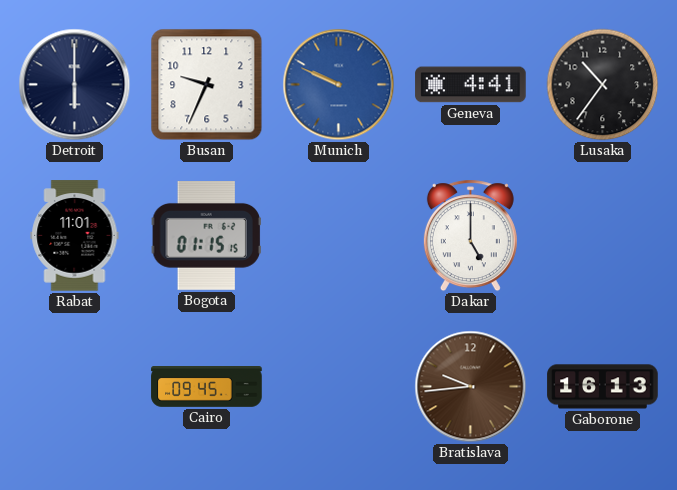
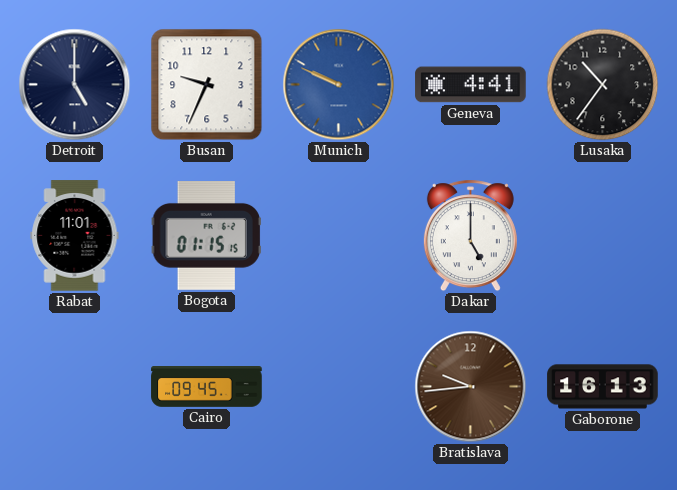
Detroit: 6:00 -> 5:00 (75, 85)
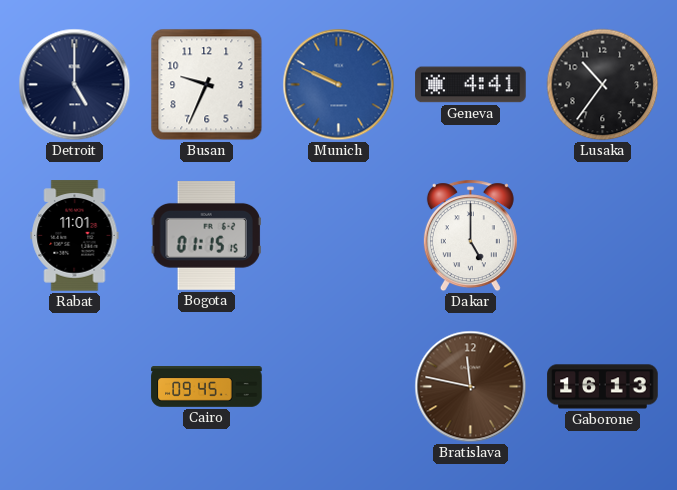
Bratislava: 9:44 -> 11:47 (471, 387)
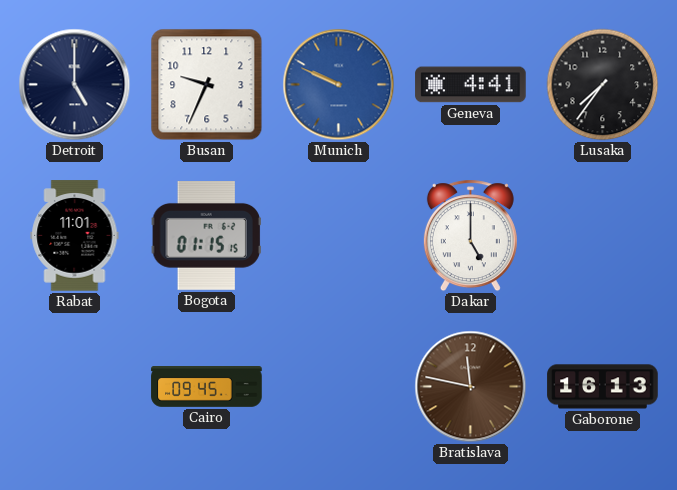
Lusaka: 10:36 -> 7:36 (603, 85)
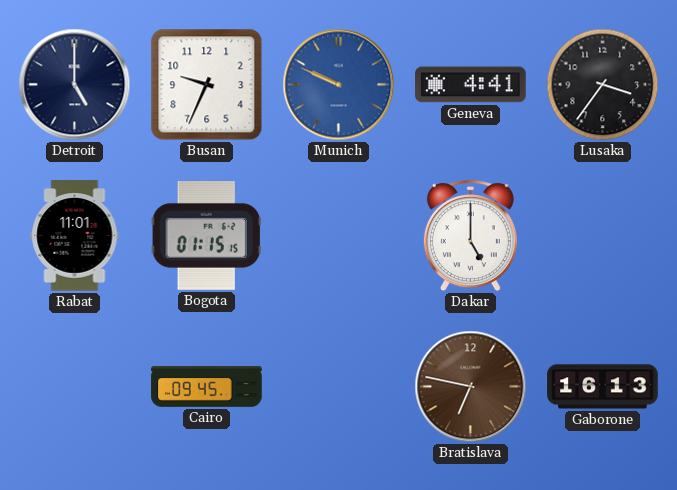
Lusaka: 7:36 -> 3:36 (603, 85)
Bratislava: 11:47 -> 6:47 (471, 387)
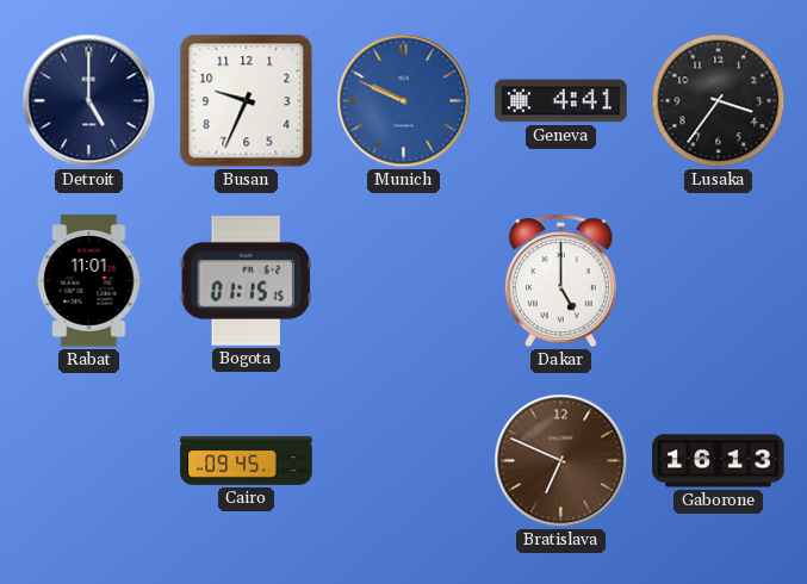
Bratislava: 6:47 -> 6:49 (561, 461)
